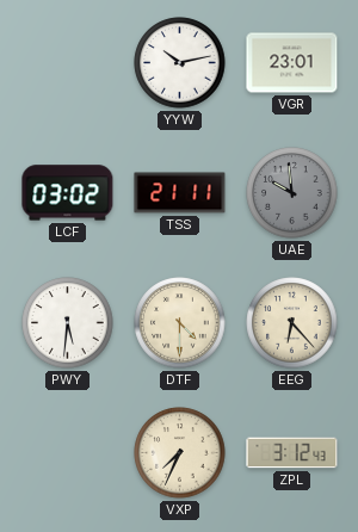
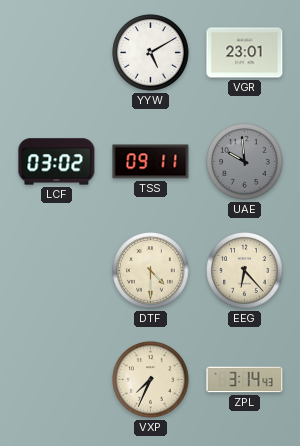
YYW: 10:13 -> 5:10 (151, 53)
TSS: 21:11 -> 09:11 (151, 162)
PWY: 5:31 -> none (68, 323)
ZPL: 3:12 -> 3:14 (245, 380)
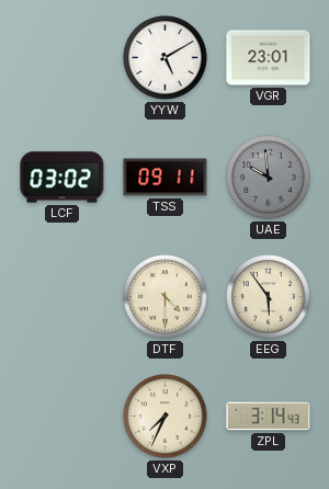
EEG: 6:23 -> 5:54 (269, 297)
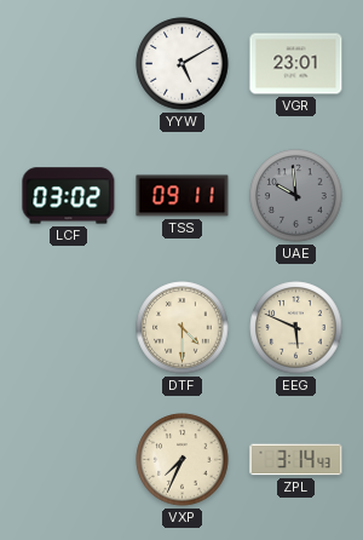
EEG: 5:54 -> 5:49 (296, 328)
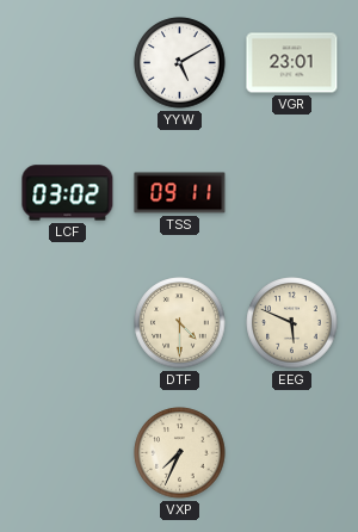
UAE: 9:59 -> none (296, 196)
ZPL: 3:14 -> none (296, 460)
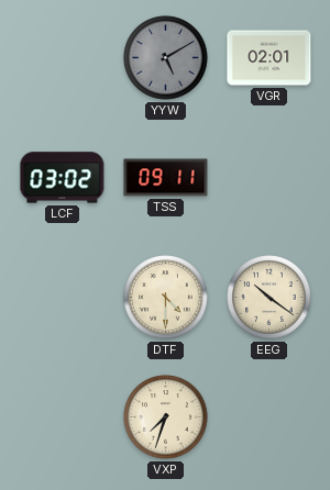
YYW dial: white -> grey (166, 58)
VGR: 23:01 -> 02:01 (269, 58)
EEG: 5:49 -> 10:21 (269, 298)
VXP: 7:34 -> 7:33 (166, 417)
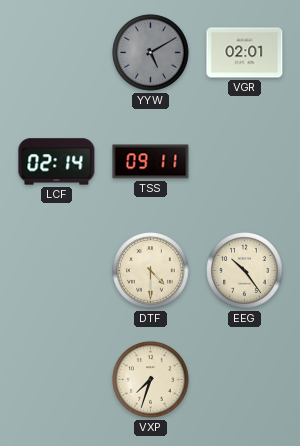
LCF: 03:02 -> 02:14 (57, 162)
EEG: 10:21 -> 10:24 (245, 271)
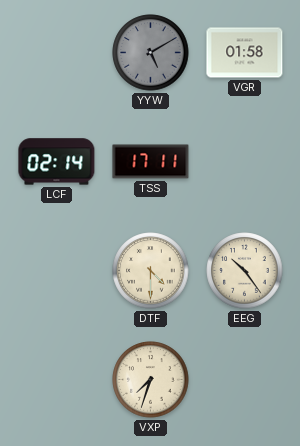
VGR: 02:01 -> 01:58 (245, 53)
TSS: 09:11 -> 17:11 (151, 162)
